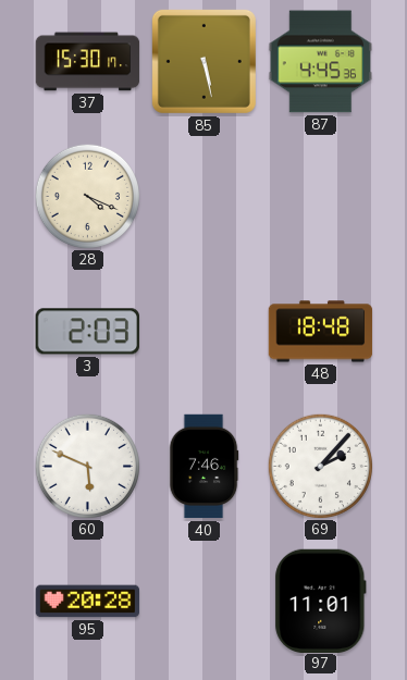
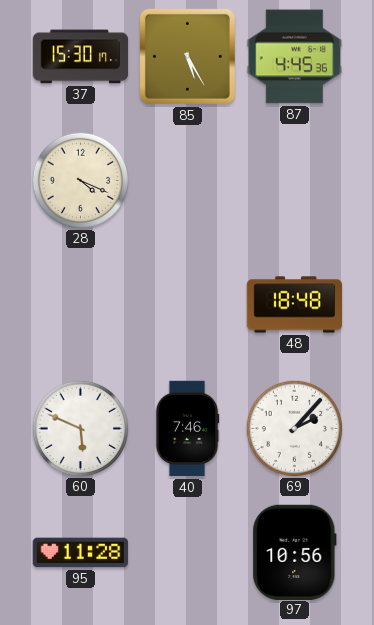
85: 5:28 -> 5:25 (187, 56)
3: 2:03 -> none (87, 332)
95: 20:28 -> 11:28 (81, 553)
97: 11:01 -> 10:56 (295, 552)
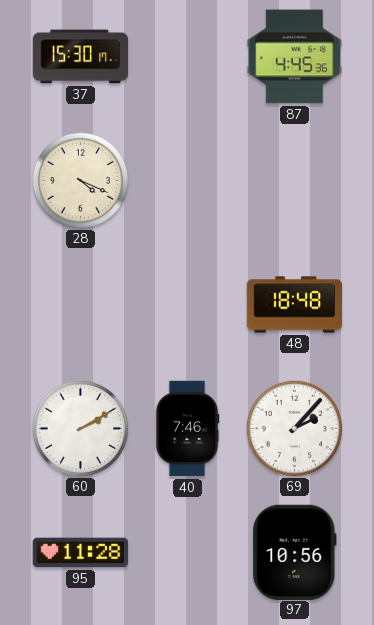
85: 5:25 -> none (187, 56)
60: 5:49 -> 2:10 (80, 428)
